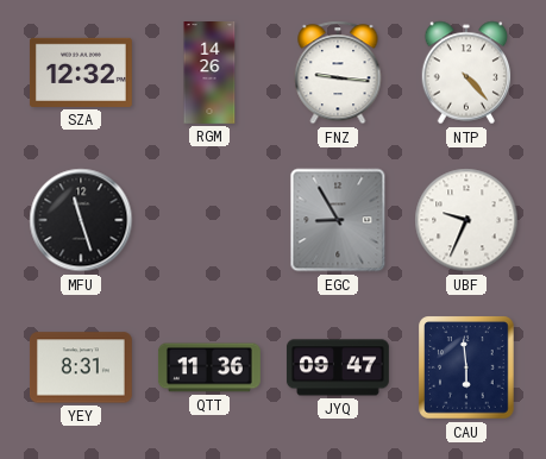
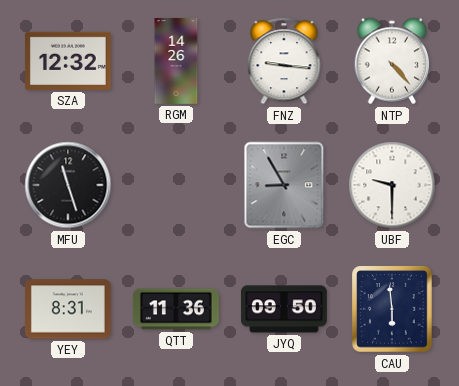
UBF: 9:34 -> 9:30 (392, 185)
JYQ: 09:47 -> 09:50 (284, 309)
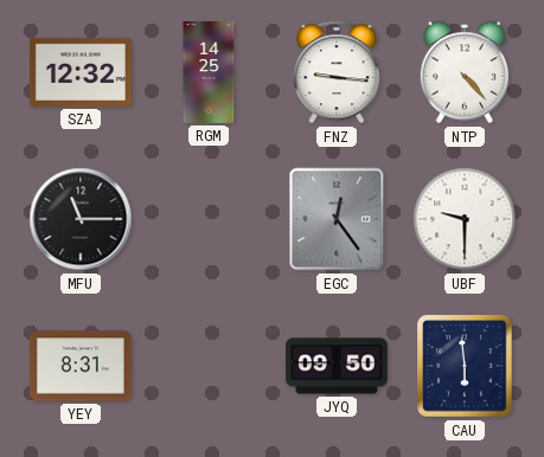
RGM: 14:26 -> 14:25 (209, 73)
MFU: 11:27 -> 11:15 (81, 219)
EGC: 8:55 -> 12:24 (337, 219)
QTT: 11:36 -> none (176, 309)
